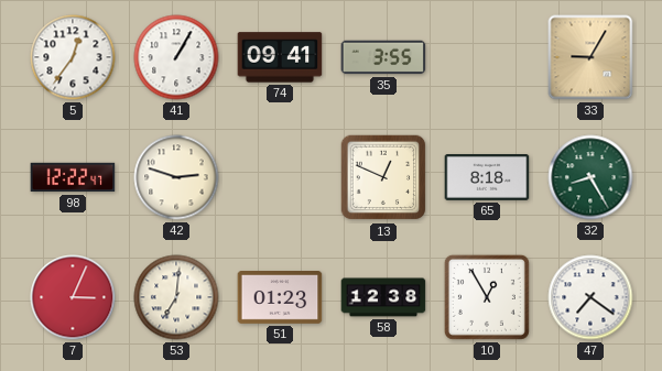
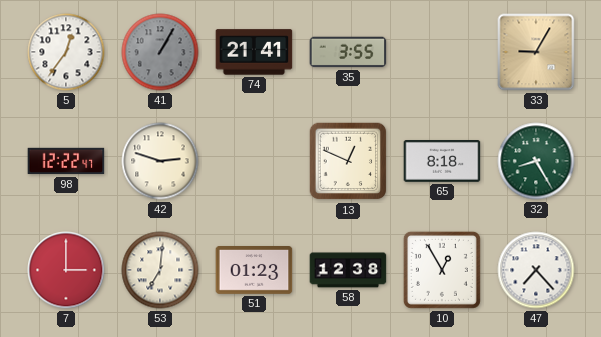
41 dial: white -> grey (160, 52)
74: 09:41 -> 21:41 (254, 52)
7: 3:04 -> 3:00 (66, 270)
47: 7:21 -> 7:23 (536, 270)
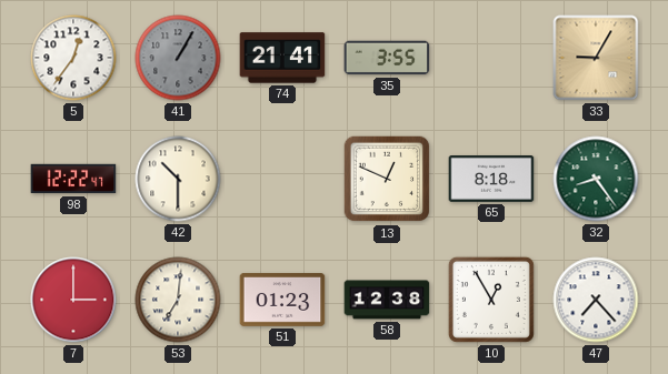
42: 2:48 -> 10:30 (178, 179)
32: 8:25 -> 8:24 (596, 179)
